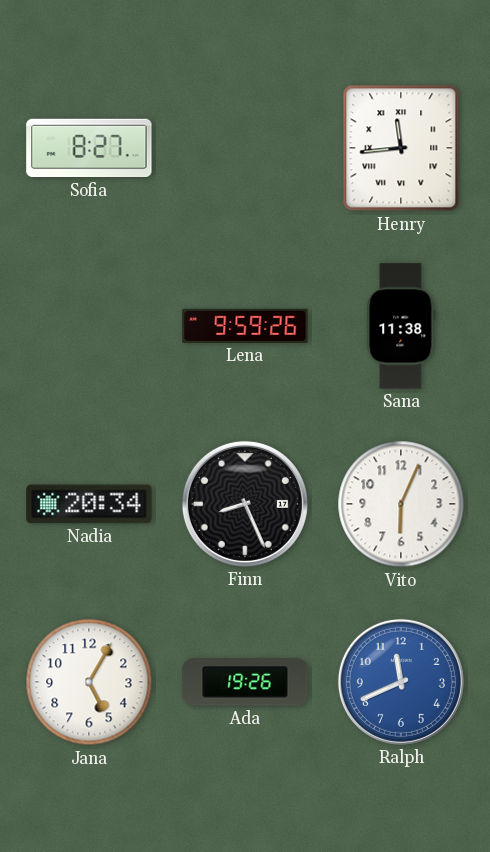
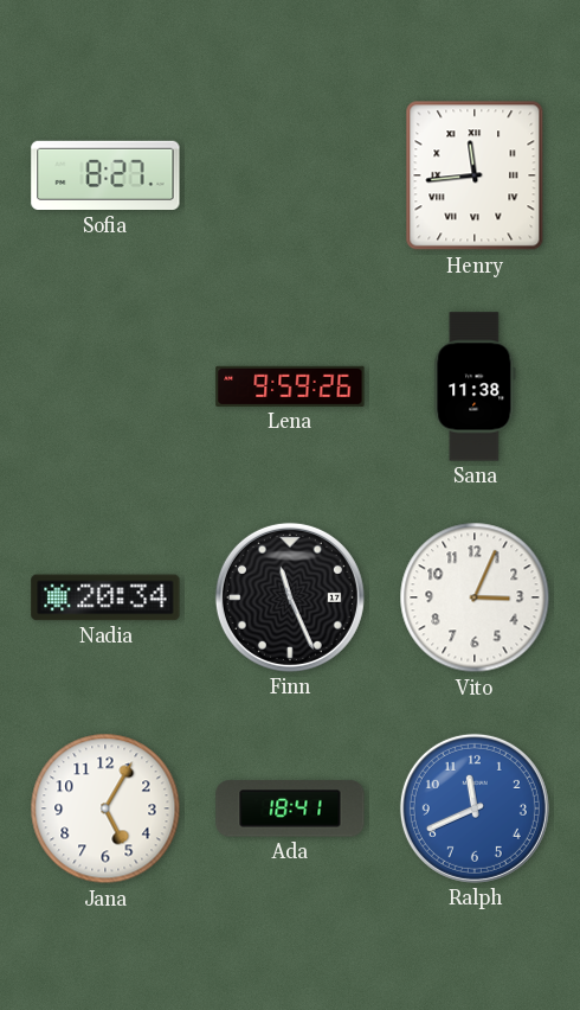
Finn: 8:26 -> 11:26 (290, 597)
Vito: 6:04 -> 3:04 (475, 597)
Ada: 19:26 -> 18:41 (290, 808)
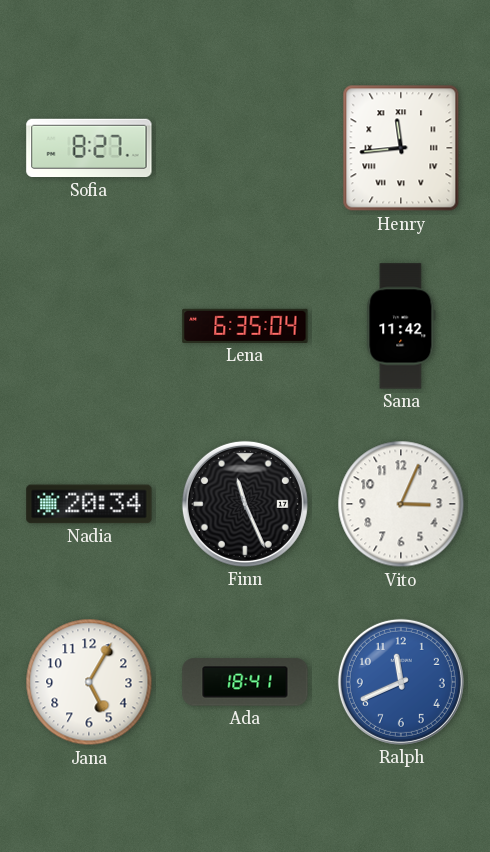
Lena: 9:59 -> 6:35 (245, 326)
Sana: 11:38 -> 11:42 (401, 326)
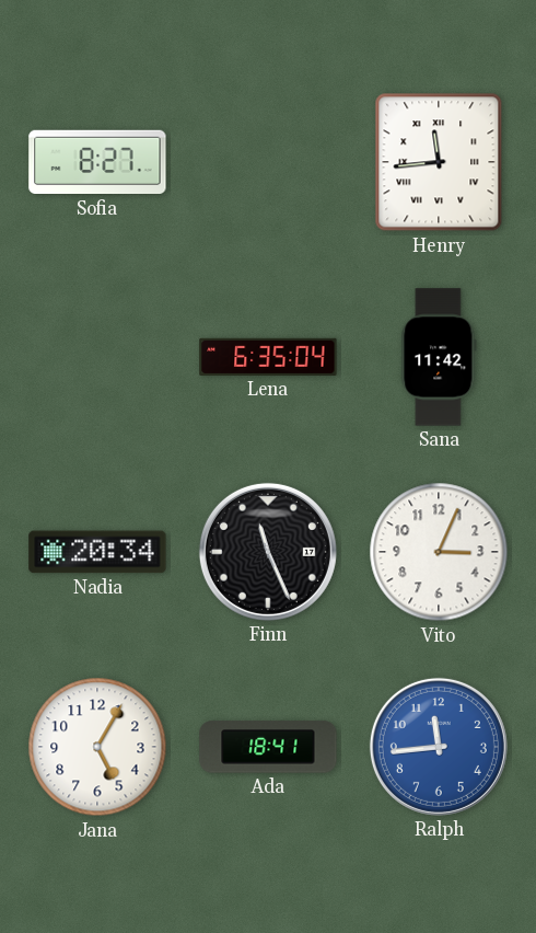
Ralph: 11:41 -> 11:44 (439, 747)
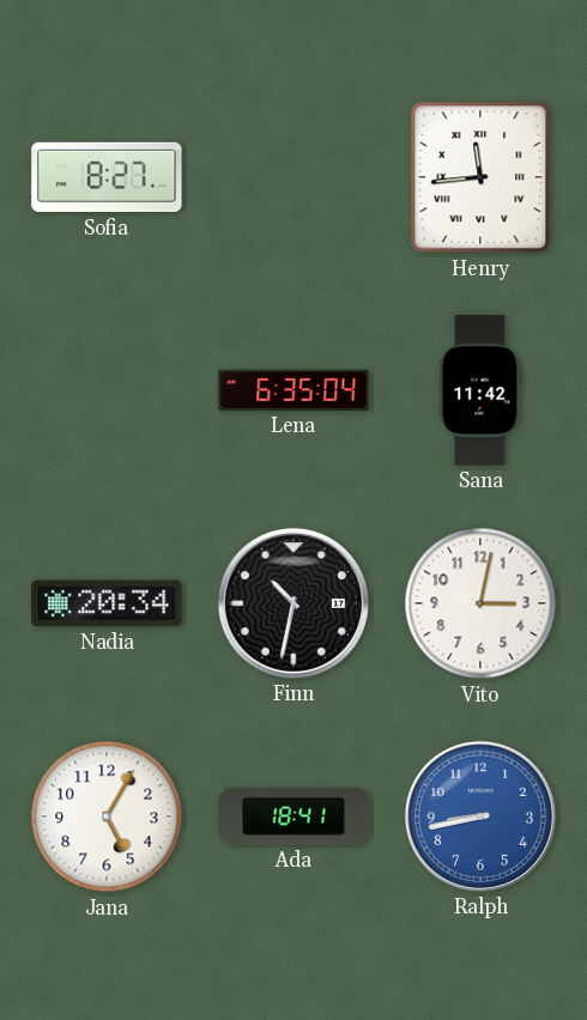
Finn: 11:26 -> 10:32 (293, 603)
Vito: 3:04 -> 3:02 (480, 603)
Ralph: 11:44 -> 8:43 (480, 816)
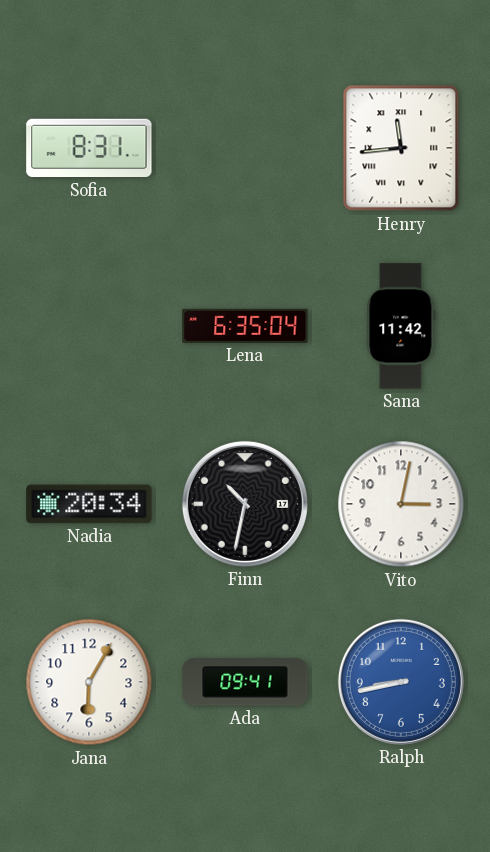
Sofia: 8:27 -> 8:31 (89, 148)
Jana: 5:05 -> 6:05 (89, 682)
Ada: 18:41 -> 09:41 (245, 682)
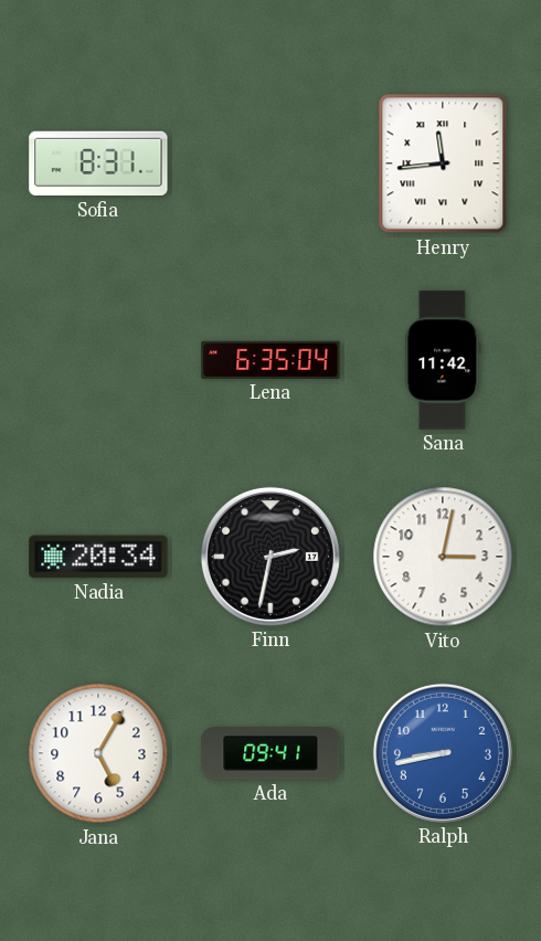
Finn: 10:32 -> 2:32 (270, 557)
Jana: 6:05 -> 5:05 (98, 753)
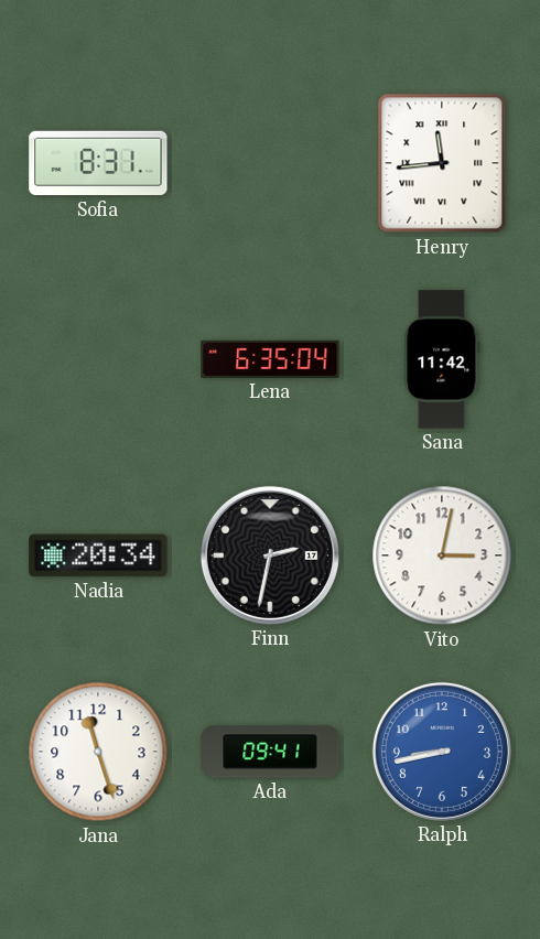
Jana: 5:05 -> 11:27 (98, 752)
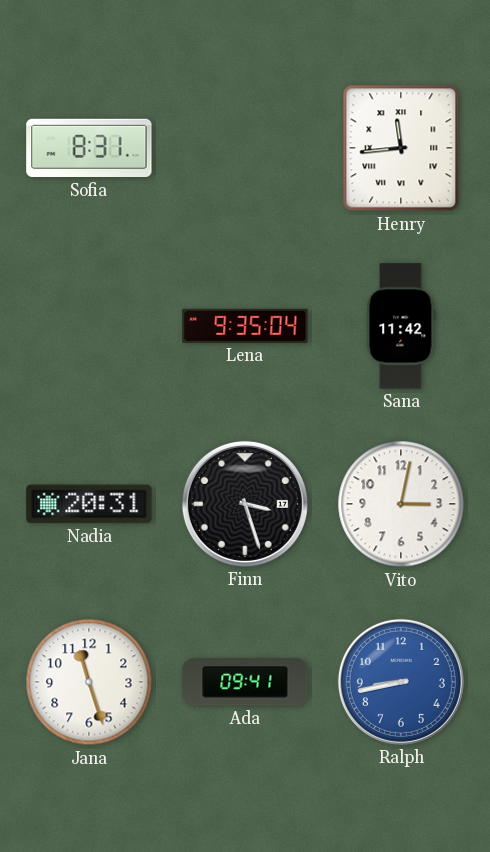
Lena: 6:35 -> 9:35 (245, 326)
Nadia: 20:34 -> 20:31 (89, 504)
Finn: 2:32 -> 3:27 (245, 504)
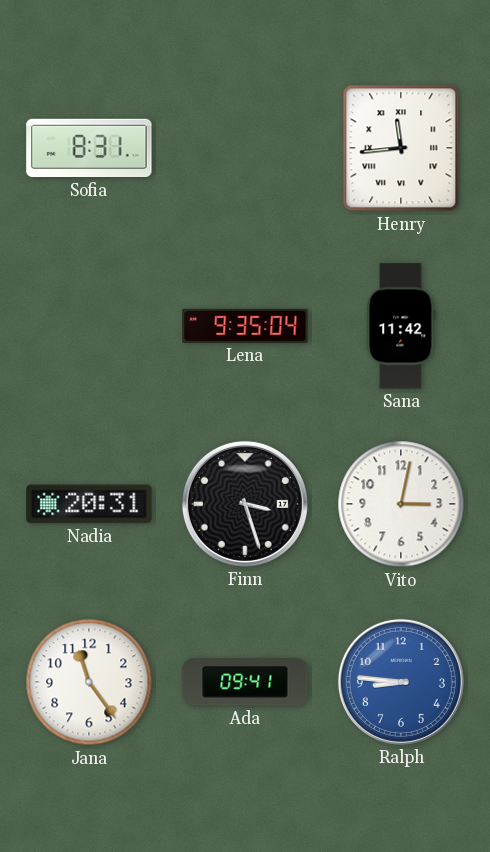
Jana: 11:27 -> 11:24 (89, 682)
Ralph: 8:43 -> 8:46 (401, 682)
